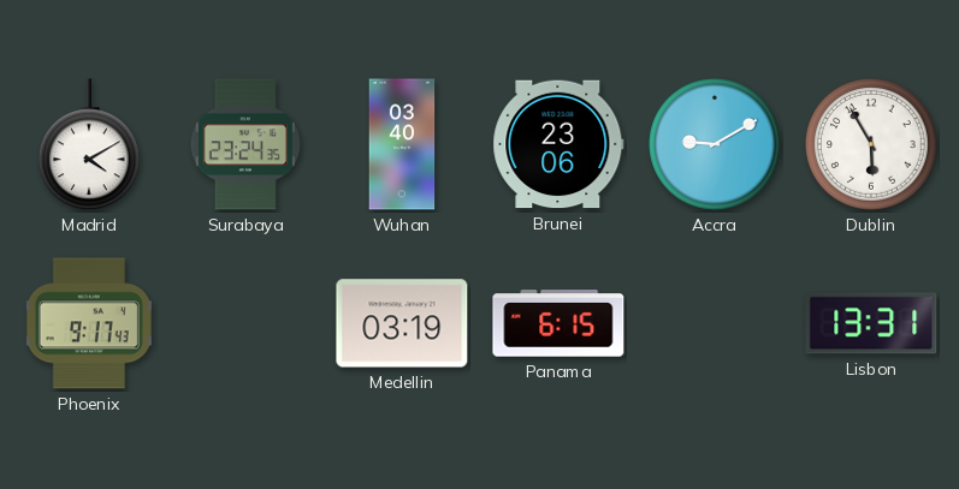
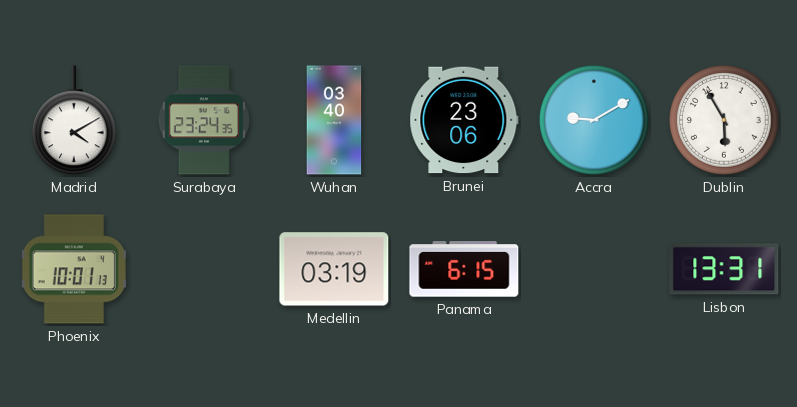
Phoenix: 9:17 -> 10:01 (74, 269)
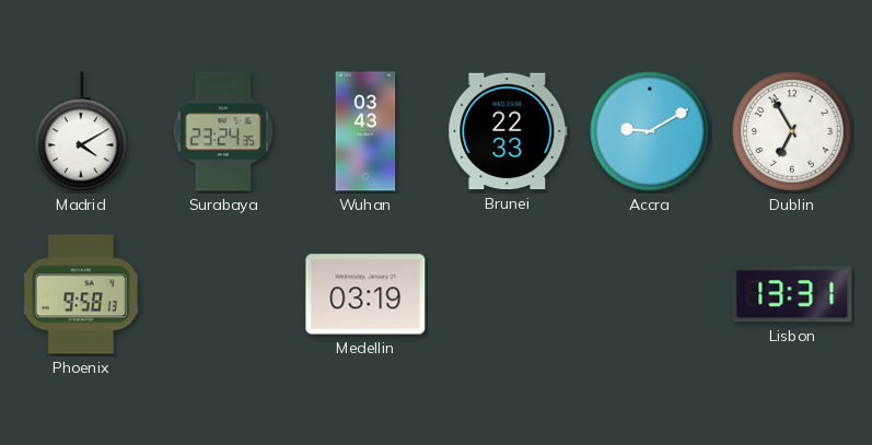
Wuhan: 03:40 -> 03:43 (365, 131)
Brunei: 23:06 -> 22:33 (508, 131)
Dublin: 5:55 -> 6:55 (792, 131)
Phoenix: 10:01 -> 9:58 (81, 294)
Panama: 6:15 -> none (464, 269)
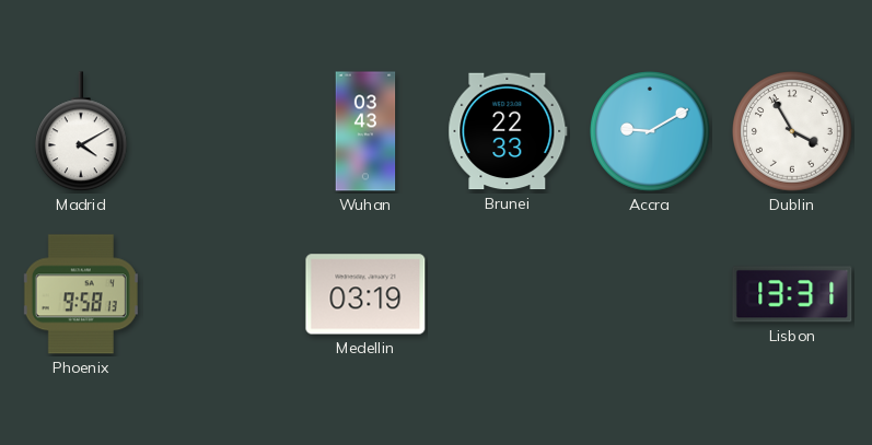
Surabaya: 23:24 -> none (222, 131)
Dublin: 6:55 -> 3:55 (792, 131)
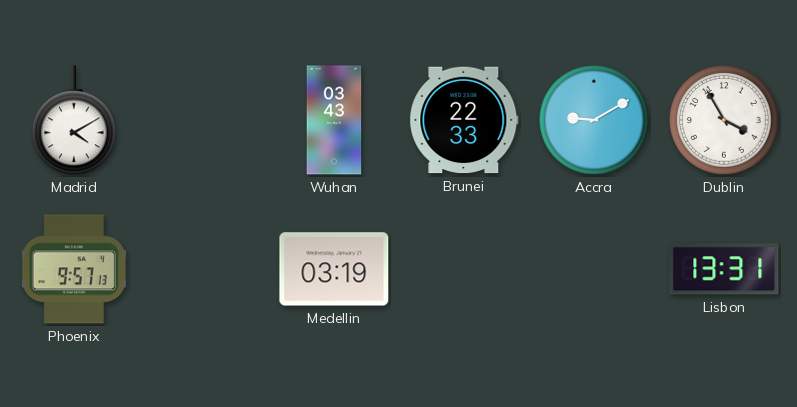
Phoenix: 9:58 -> 9:57 (74, 269)
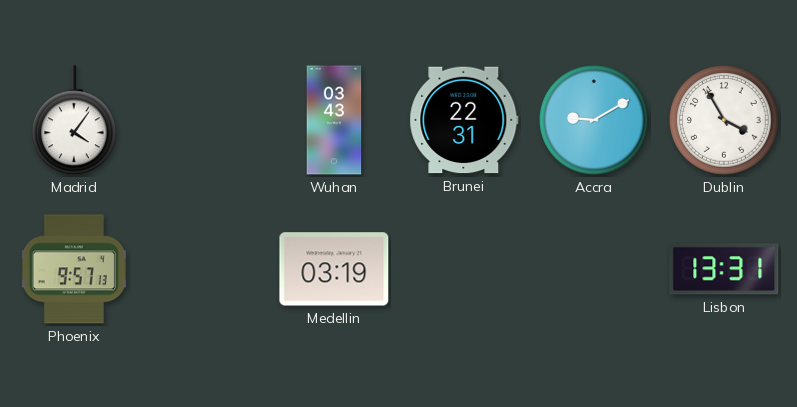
Madrid: 4:10 -> 4:06 (75, 121)
Brunei: 22:33 -> 22:31 (464, 120)
